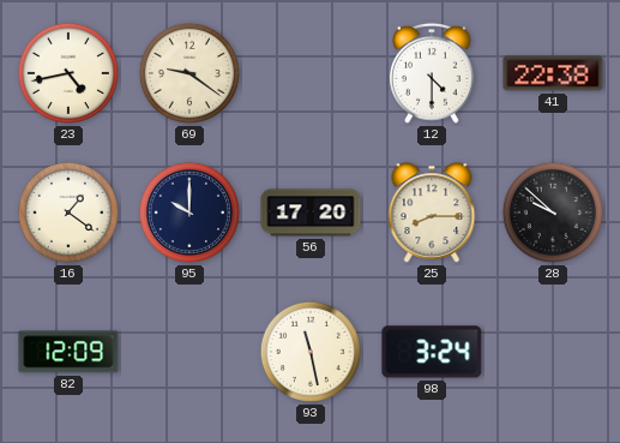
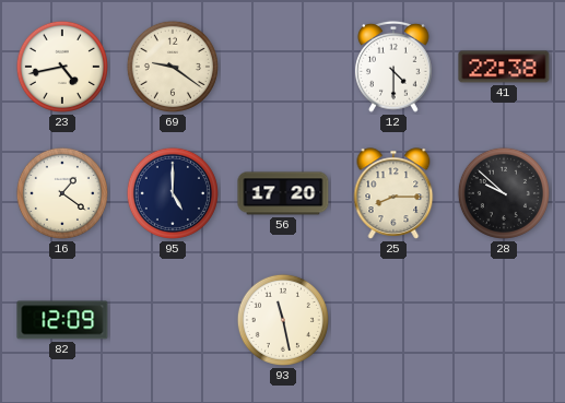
95: 10:00 -> 5:00 (173, 193)
98: 3:24 -> none (432, 352)
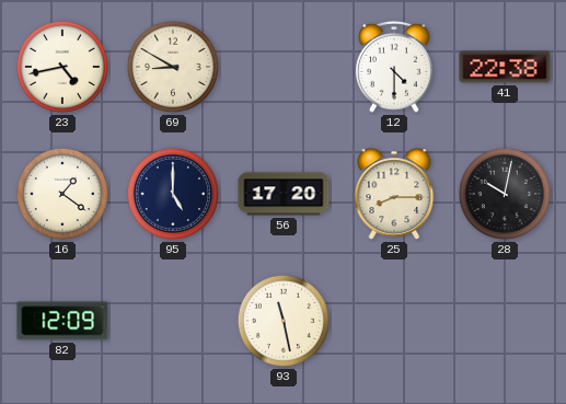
69: 9:21 -> 8:50 (173, 67)
28: 9:52 -> 10:02 (505, 194)
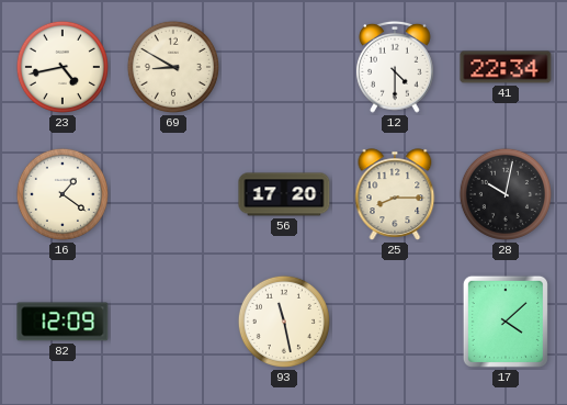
41: 22:38 -> 22:34 (506, 67)
95: 5:00 -> none (173, 194)
17: none -> 4:08 (506, 322)
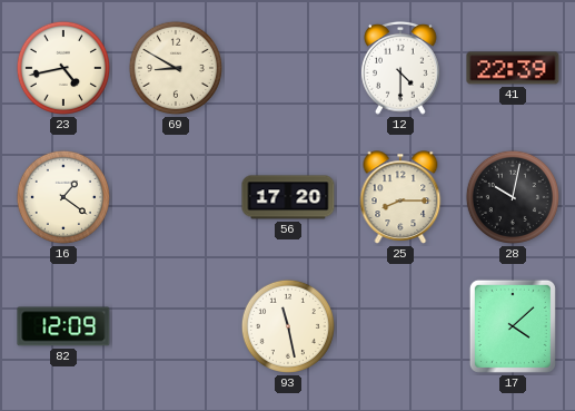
41: 22:34 -> 22:39 (513, 68)
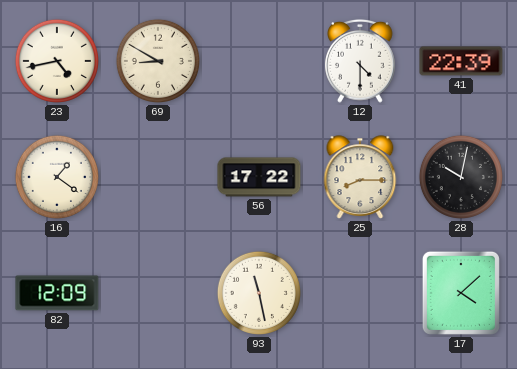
56: 17:20 -> 17:22 (259, 177)
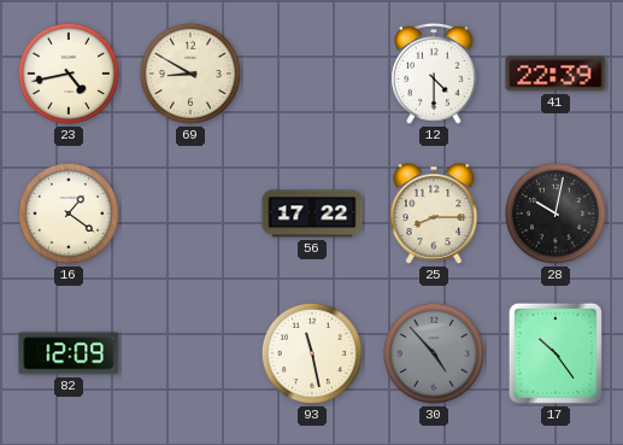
30: none -> 4:53 (434, 353)
17: 4:08 -> 10:24 (556, 353)
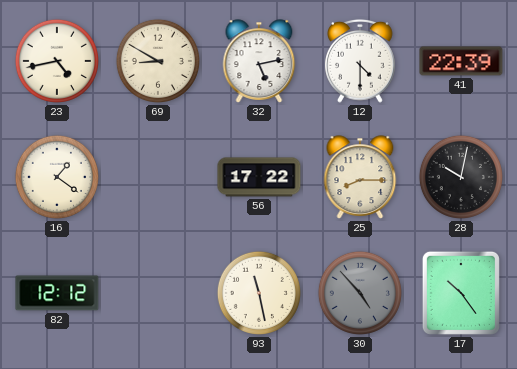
32: none -> 5:13 (259, 61)
82: 12:09 -> 12:12 (57, 293)
